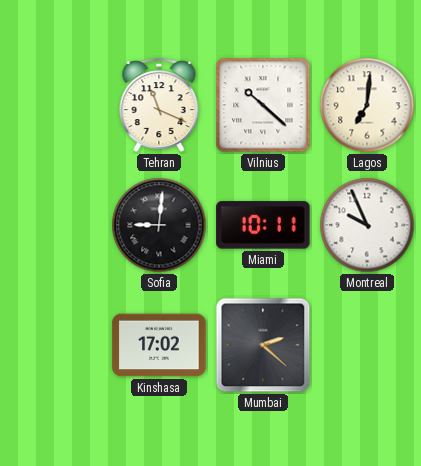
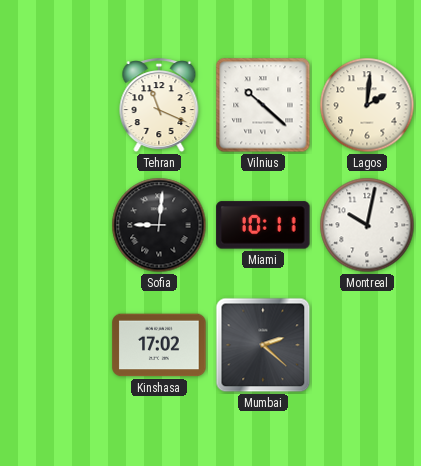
Lagos: 7:01 -> 2:01 (367, 105)
Montreal: 9:56 -> 10:02 (367, 225)
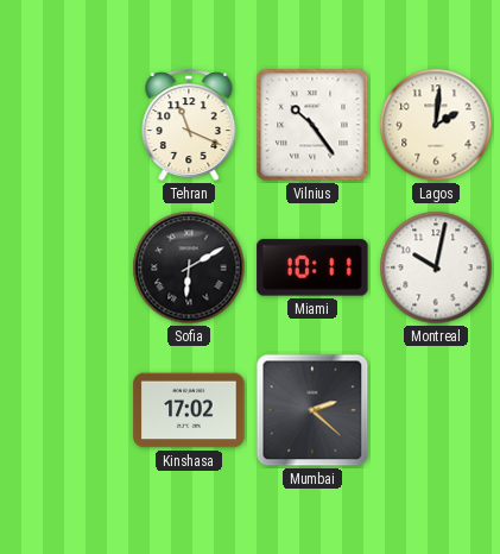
Vilnius: 10:22 -> 10:24 (312, 125)
Sofia: 9:01 -> 6:10 (189, 267)
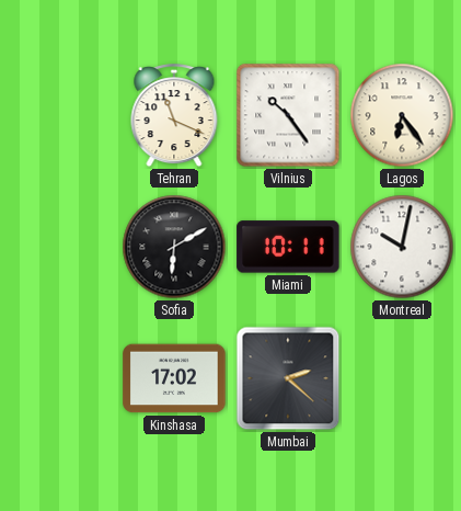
Lagos: 2:01 -> 6:24 (402, 115)
